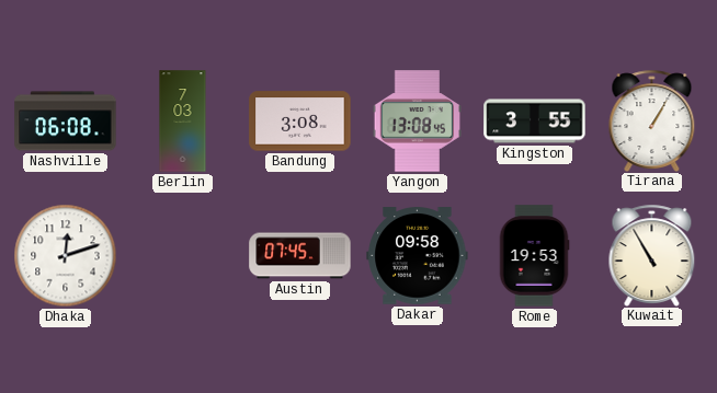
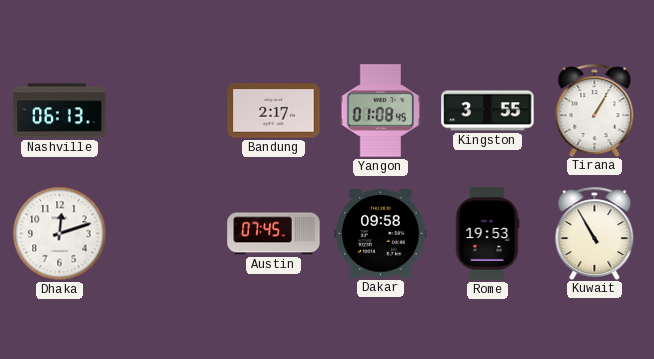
Nashville: 06:08 -> 06:13 (60, 111)
Berlin: 7:03 -> none (183, 122)
Bandung: 3:08 -> 2:17 (274, 111)
Yangon: 13:08 -> 01:08 (380, 111)
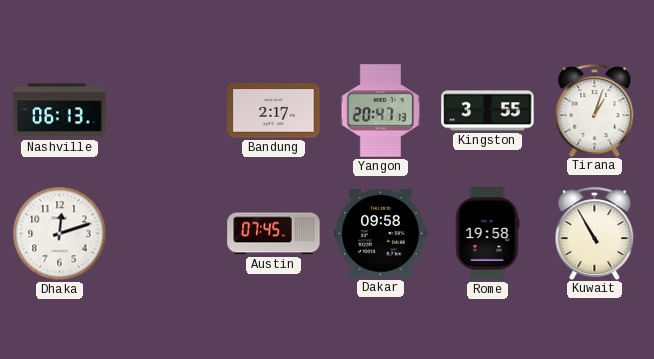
Yangon: 01:08 -> 20:47 (380, 111)
Tirana: 1:05 -> 1:03 (595, 110)
Rome: 19:53 -> 19:58 (487, 234)
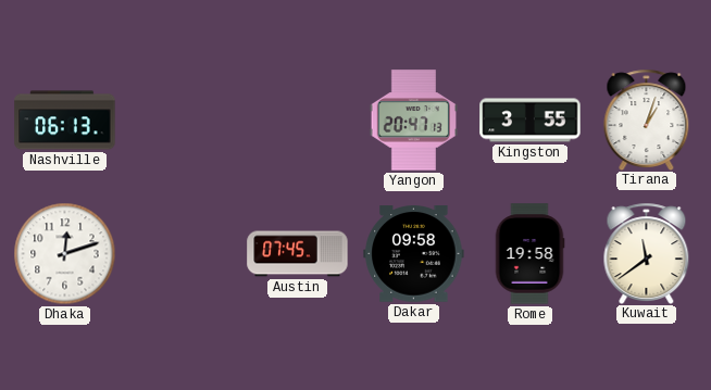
Bandung: 2:17 -> none (274, 111)
Kuwait: 10:55 -> 11:39 (647, 253)
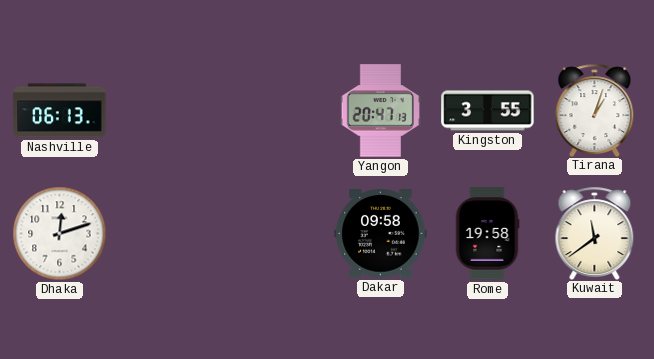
Austin: 07:45 -> none (298, 254)
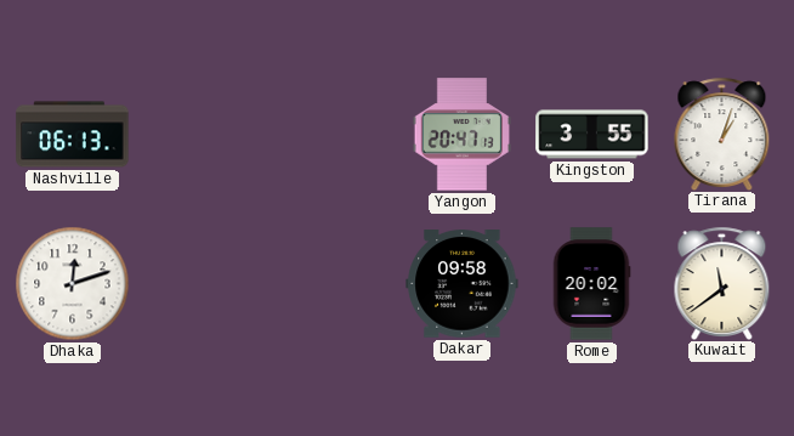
Rome: 19:58 -> 20:02 (591, 284)
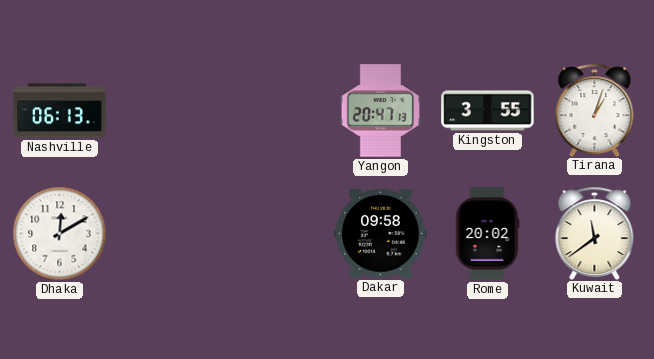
Dhaka: 12:12 -> 12:10 (60, 234)
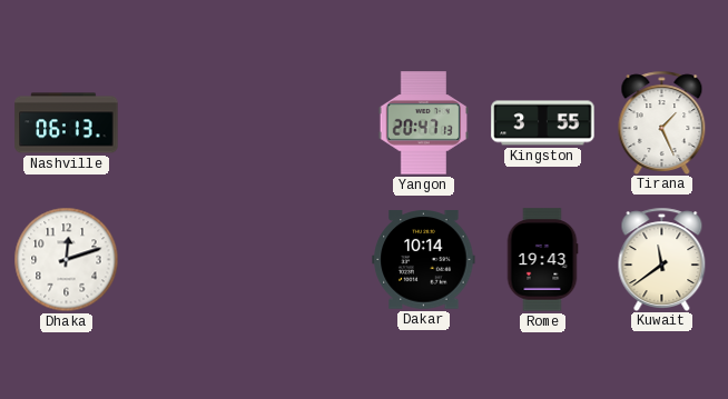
Tirana: 1:03 -> 1:26 (662, 122)
Dhaka: 12:10 -> 12:12 (67, 260)
Dakar: 09:58 -> 10:14 (424, 260)
Rome: 20:02 -> 19:43 (542, 260)
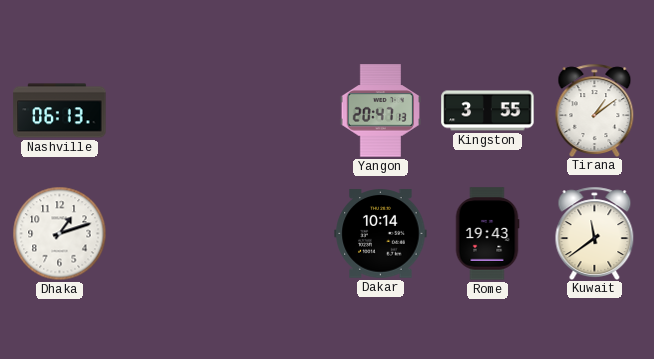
Tirana: 1:26 -> 1:09 (595, 110)
Dhaka: 12:12 -> 1:12 (60, 234)
